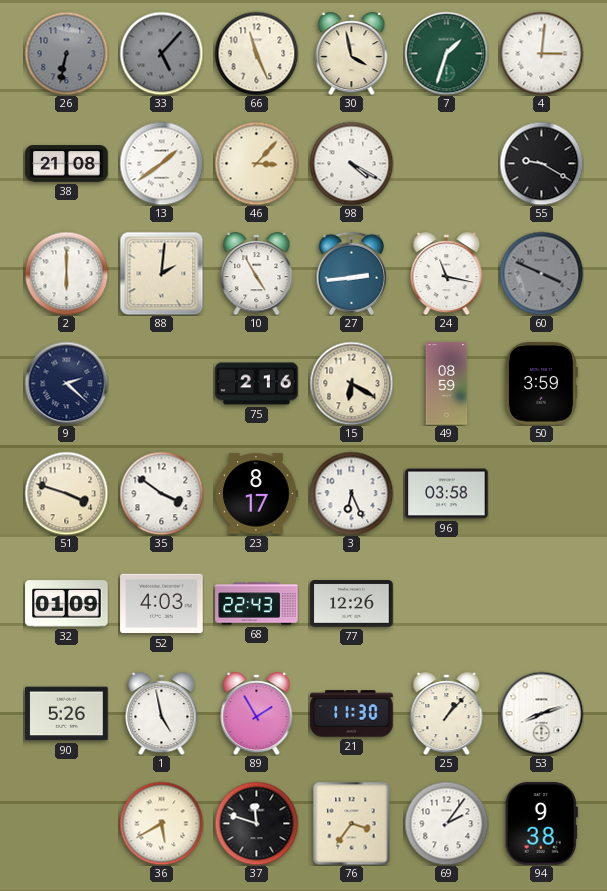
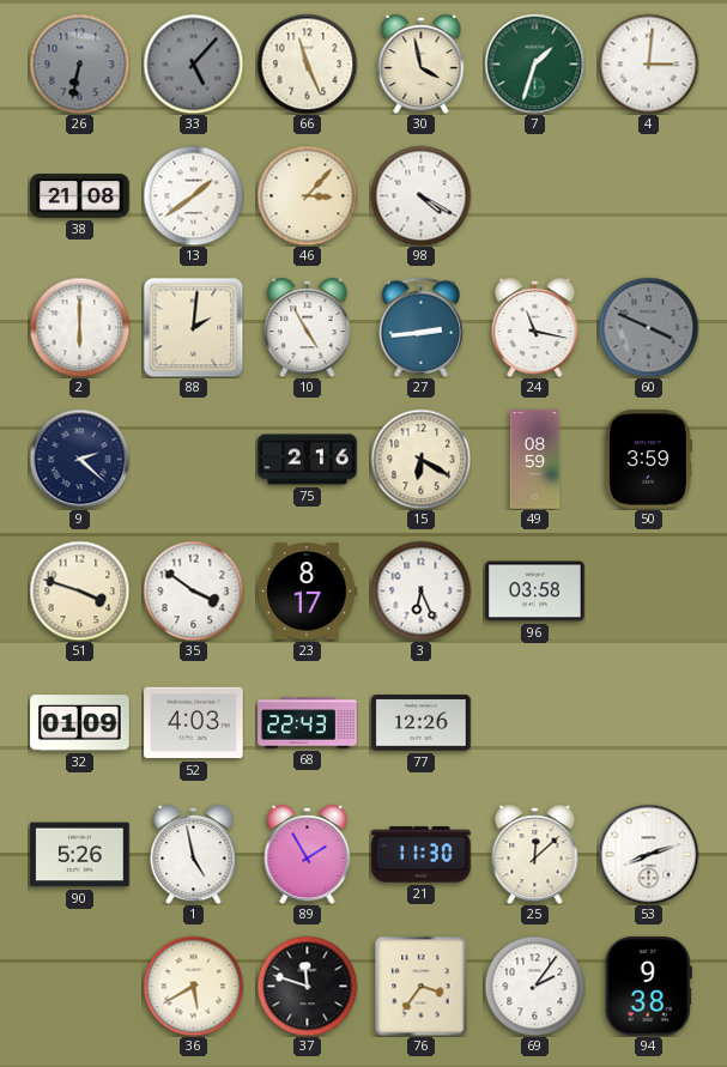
55: 9:20 -> none (541, 163)
25: 1:07 -> 12:08 (535, 855)
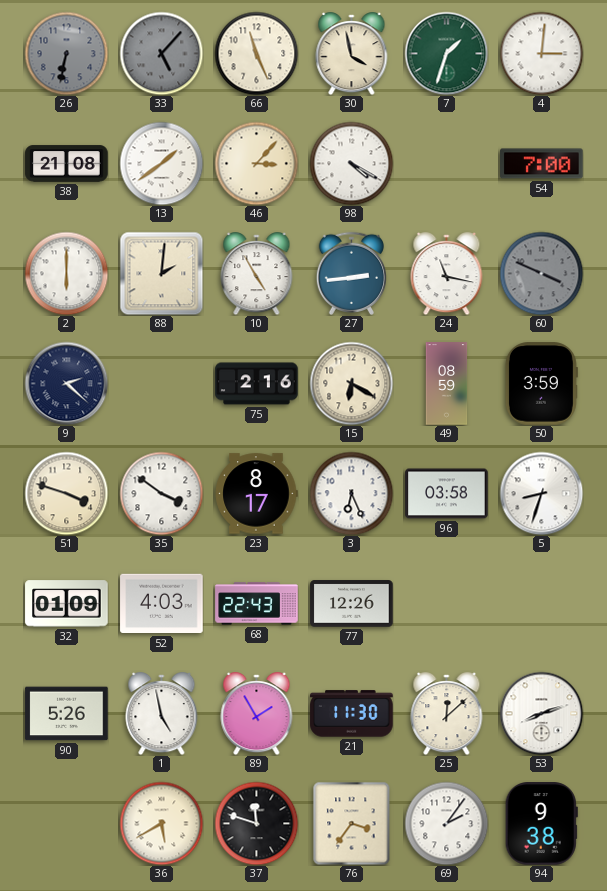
54: none -> 7:00 (542, 164)
5: none -> 8:33 (541, 493)
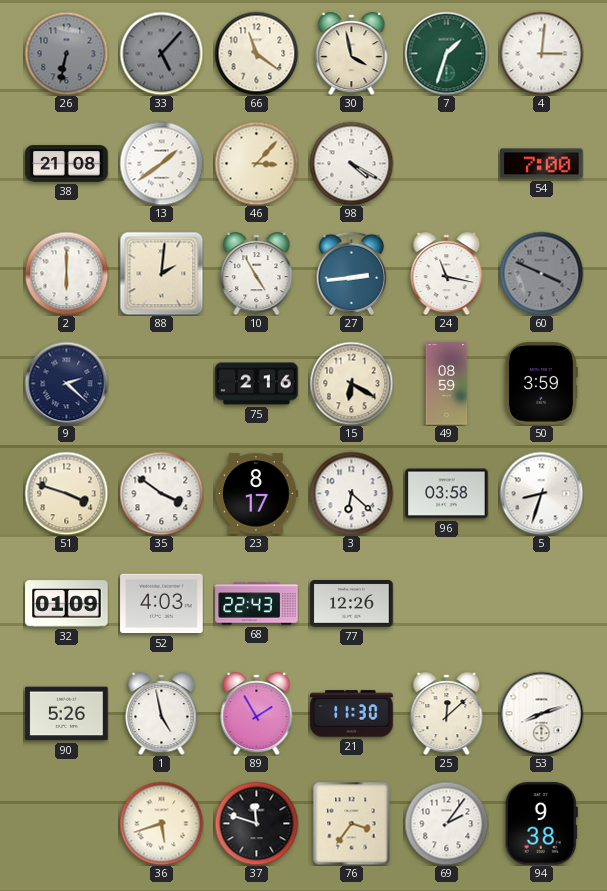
66: 11:26 -> 11:21 (256, 53)
3: 6:26 -> 6:22 (351, 493)
36: 5:40 -> 5:42 (161, 823)
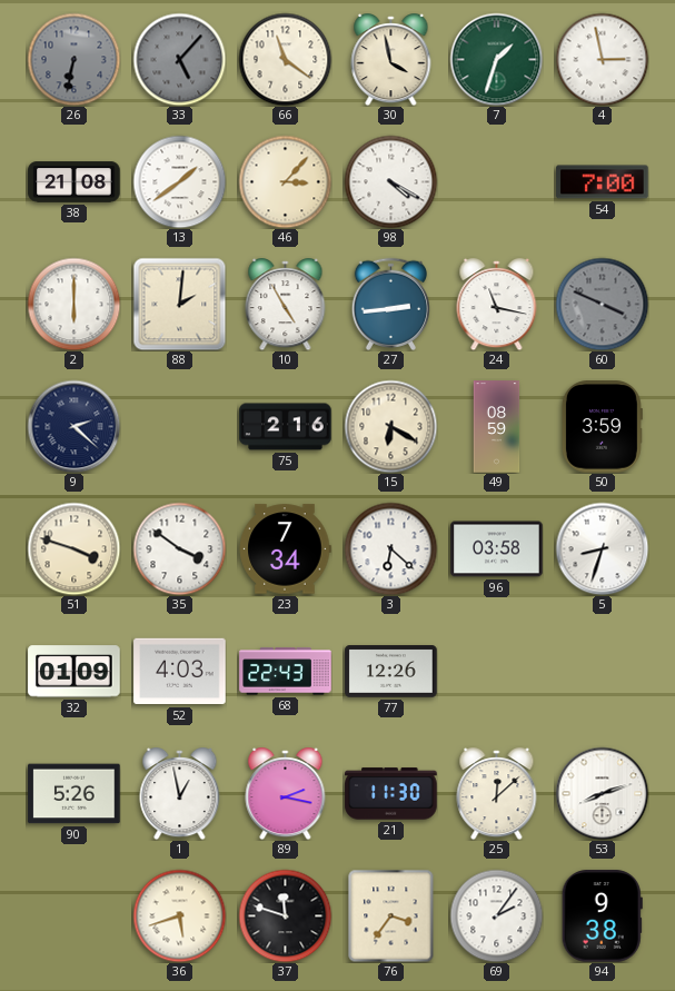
4: 3:01 -> 2:58 (602, 59)
23: 8:17 -> 7:34 (285, 549)
1: 4:58 -> 12:58 (180, 794)
89: 1:55 -> 2:17 (286, 794)
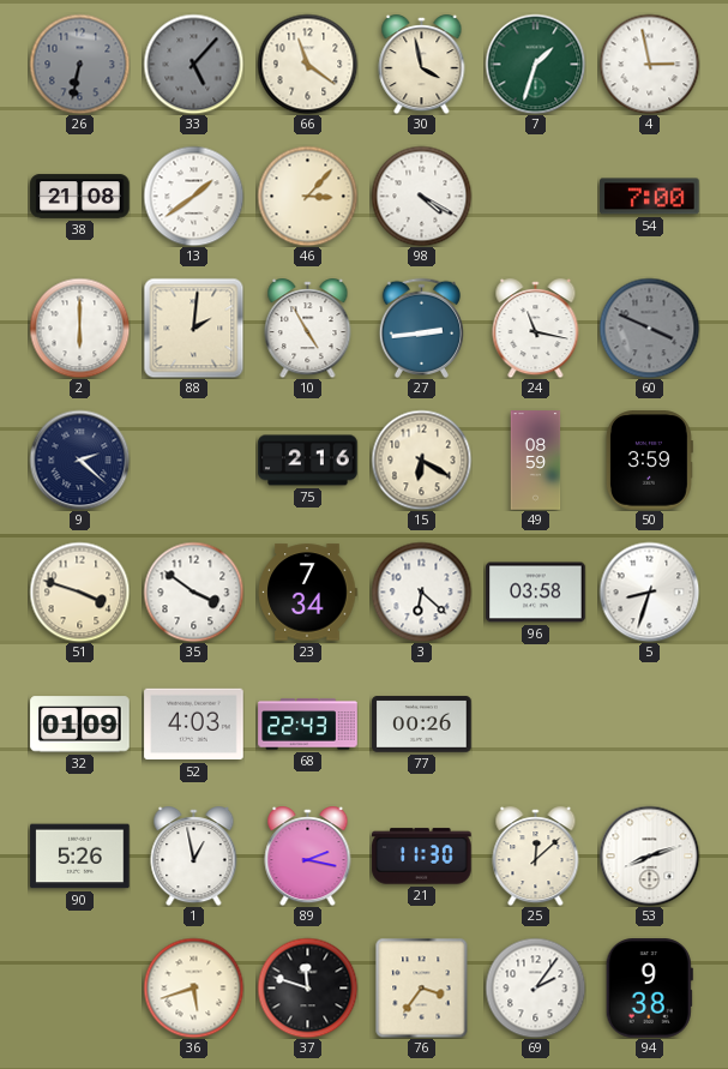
77: 12:26 -> 00:26 (422, 725)
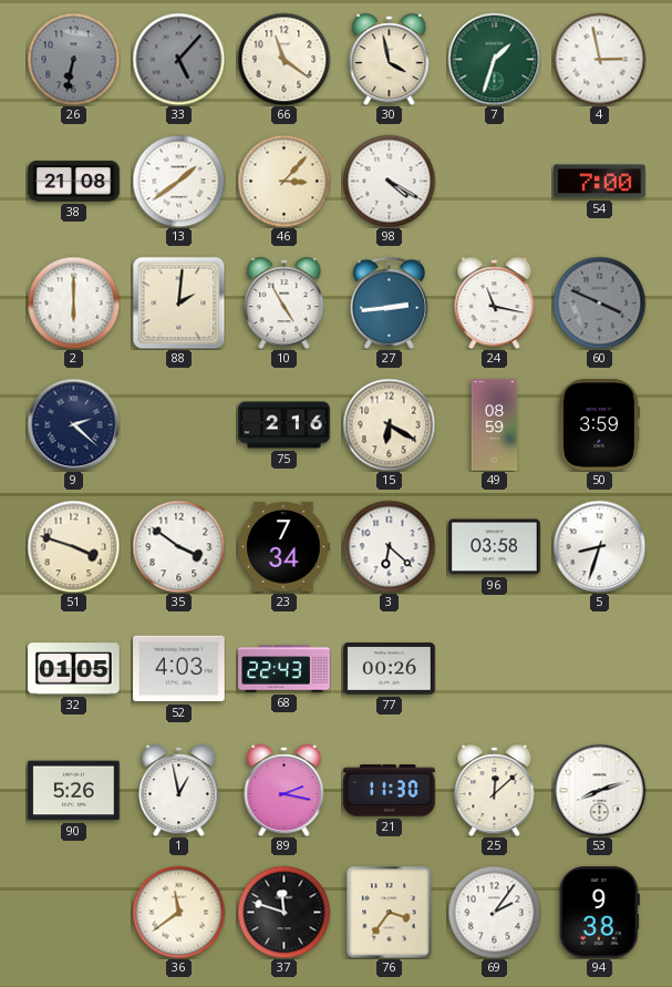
32: 01:09 -> 01:05 (74, 669)
36: 5:42 -> 11:39 (178, 912)
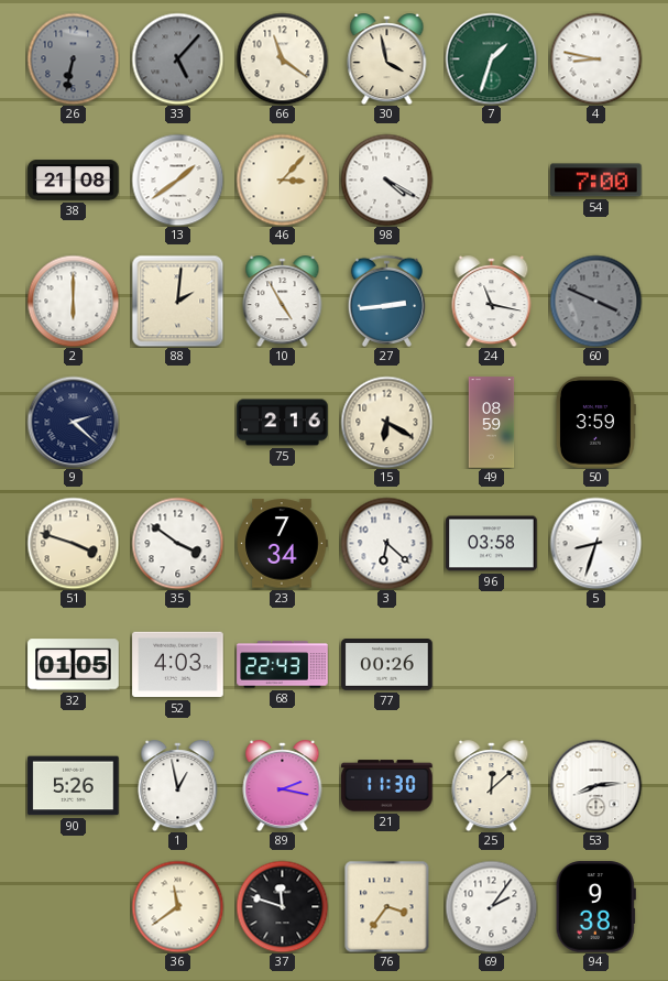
4: 2:58 -> 8:47 (595, 58)
53: 8:12 -> 8:14 (595, 785)
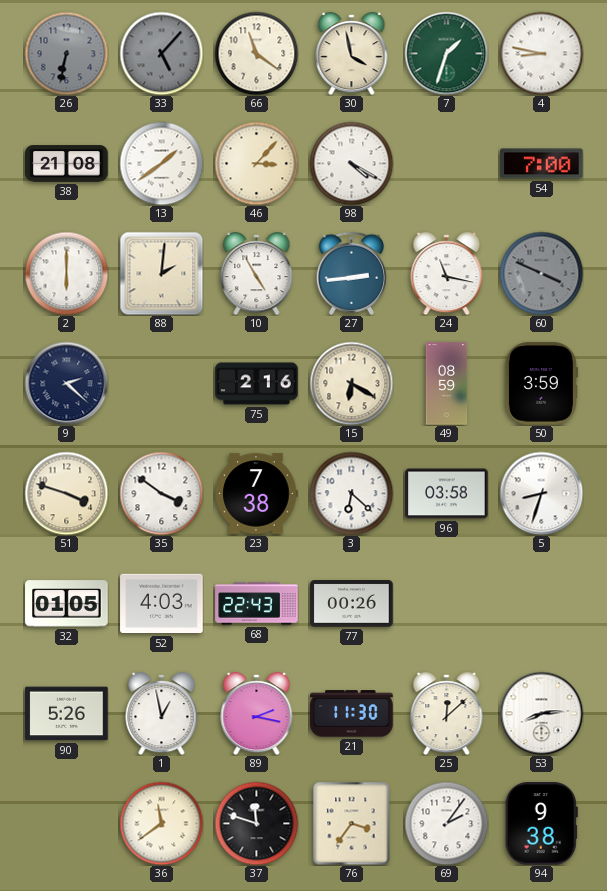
23: 7:34 -> 7:38 (256, 494)
